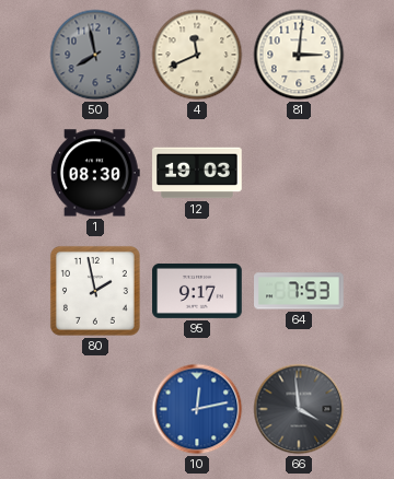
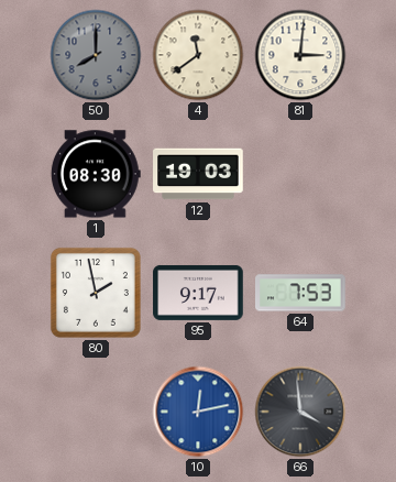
50: 7:58 -> 8:00 (96, 55)
4: 11:41 -> 11:39 (198, 55)
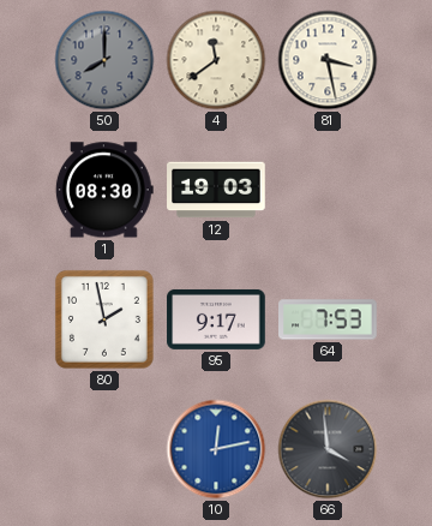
81: 3:01 -> 3:28 (328, 60)
